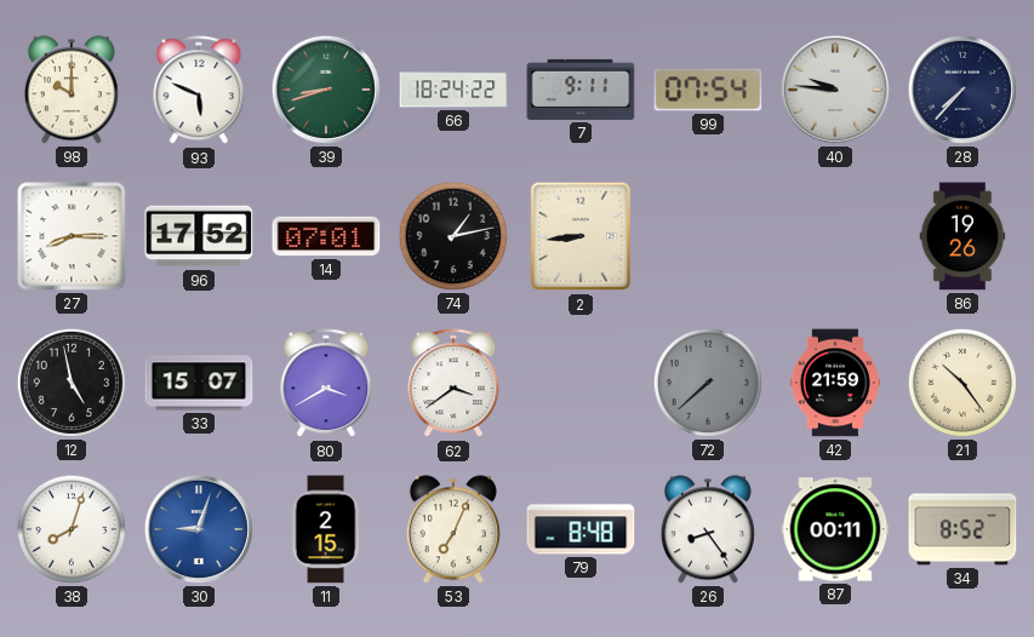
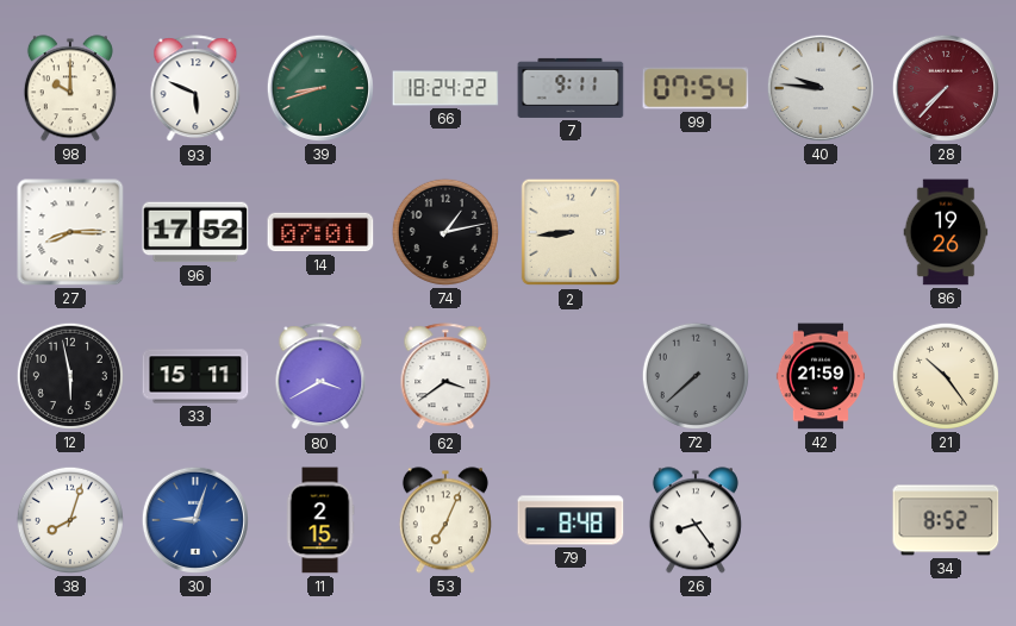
28 dial: navy -> burgundy (946, 88)
12: 4:58 -> 5:58 (70, 376)
33: 15:07 -> 15:11 (195, 376)
87: 00:11 -> none (835, 529)
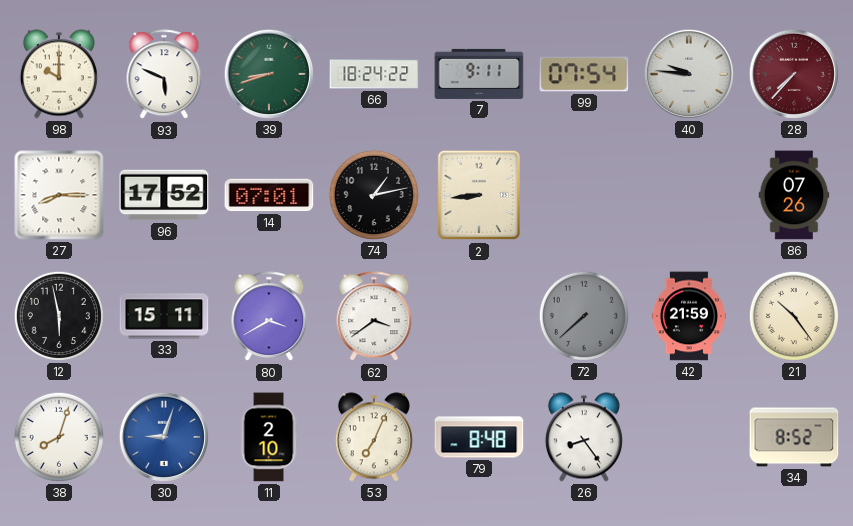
86: 19:26 -> 07:26 (794, 195)
11: 2:15 -> 2:10 (269, 437)
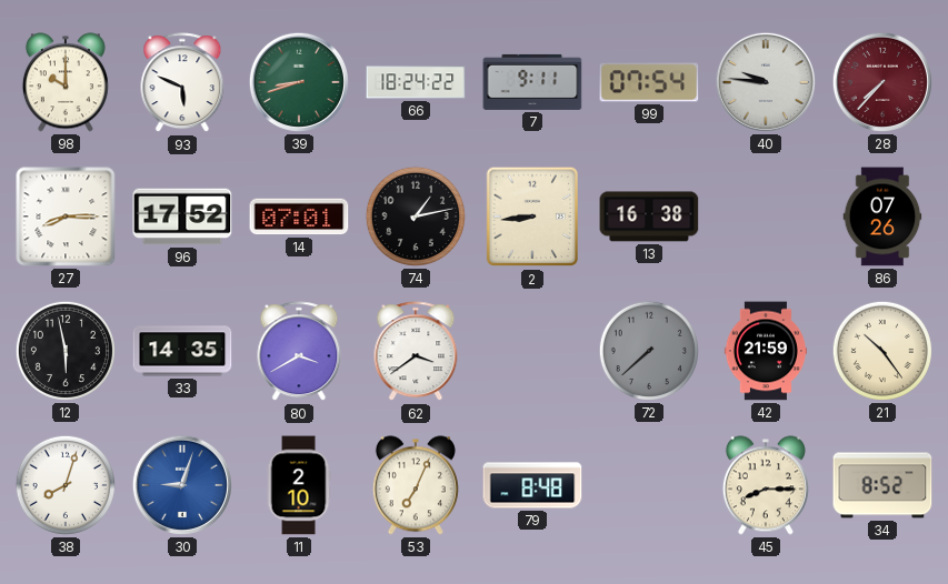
13: none -> 16:38 (649, 217)
33: 15:11 -> 14:35 (182, 351)
26: 8:24 -> none (584, 437)
45: none -> 8:15 (766, 485)
